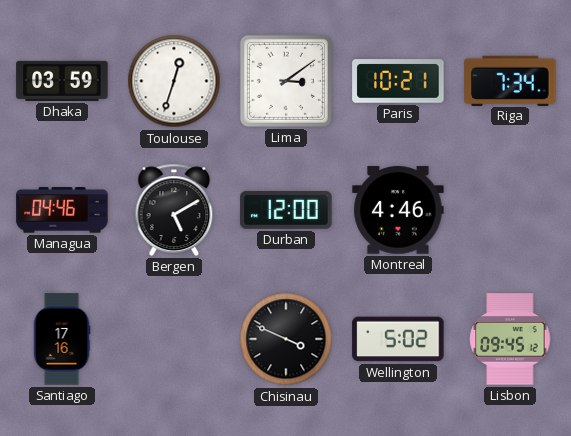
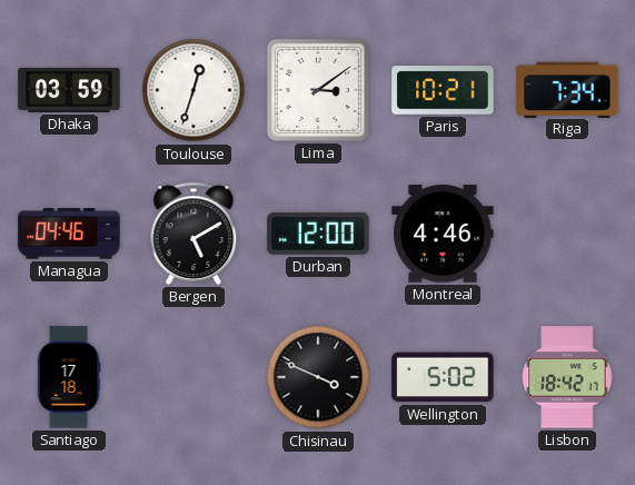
Santiago: 17:16 -> 17:18 (69, 377)
Lisbon: 09:45 -> 18:42 (567, 377)
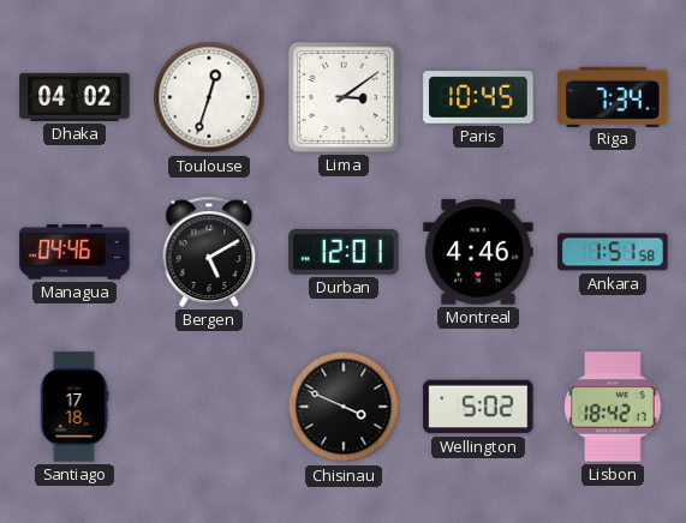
Dhaka: 03:59 -> 04:02 (74, 97)
Paris: 10:21 -> 10:45 (478, 97)
Durban: 12:00 -> 12:01 (344, 253)
Ankara: none -> 1:51 (613, 252)
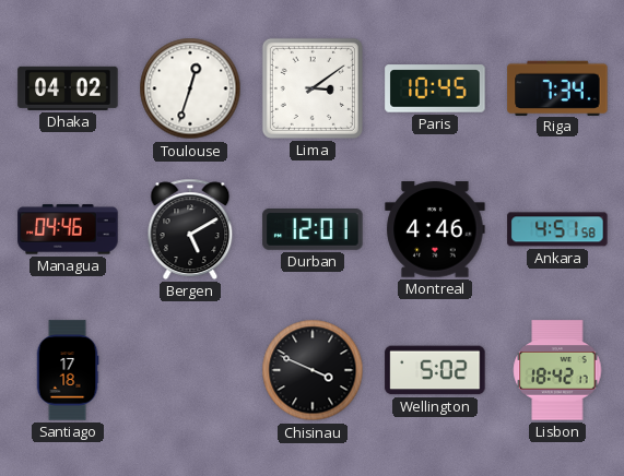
Ankara: 1:51 -> 4:51 (557, 229)
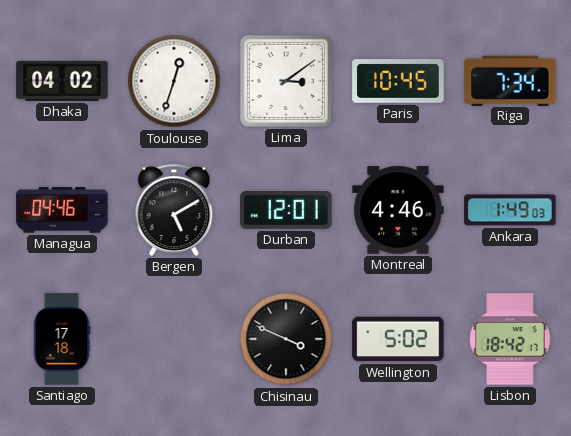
Ankara: 4:51 -> 1:49 (510, 210)
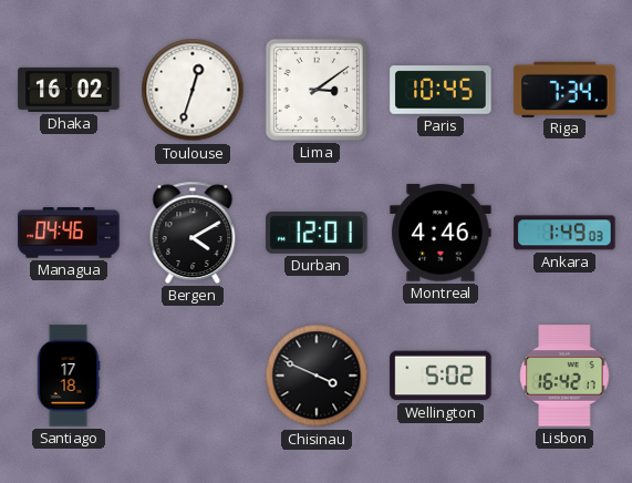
Dhaka: 04:02 -> 16:02 (69, 90)
Bergen: 5:10 -> 4:10 (193, 233)
Lisbon: 18:42 -> 16:42 (564, 376)
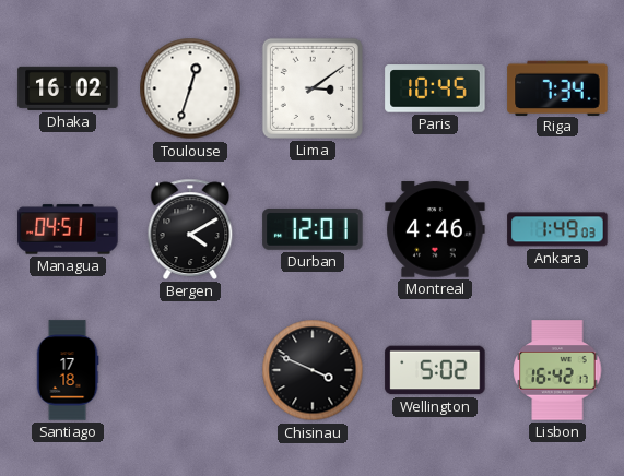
Managua: 04:46 -> 04:51 (68, 229)
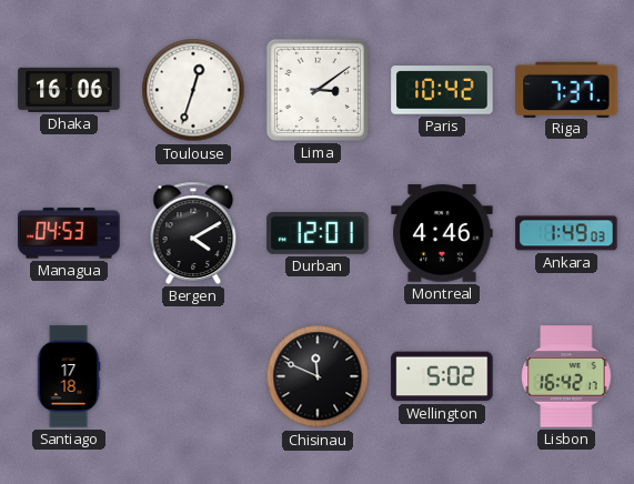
Dhaka: 16:02 -> 16:06 (69, 90)
Paris: 10:45 -> 10:42 (442, 90)
Riga: 7:34 -> 7:37 (566, 89)
Managua: 04:51 -> 04:53 (69, 233)
Chisinau: 3:49 -> 11:49 (318, 376)
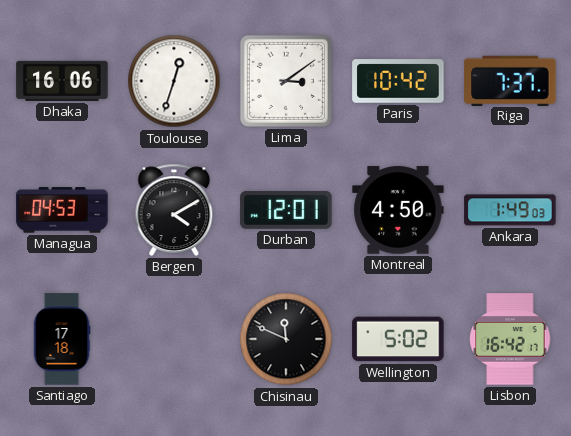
Montreal: 4:46 -> 4:50 (398, 210)
